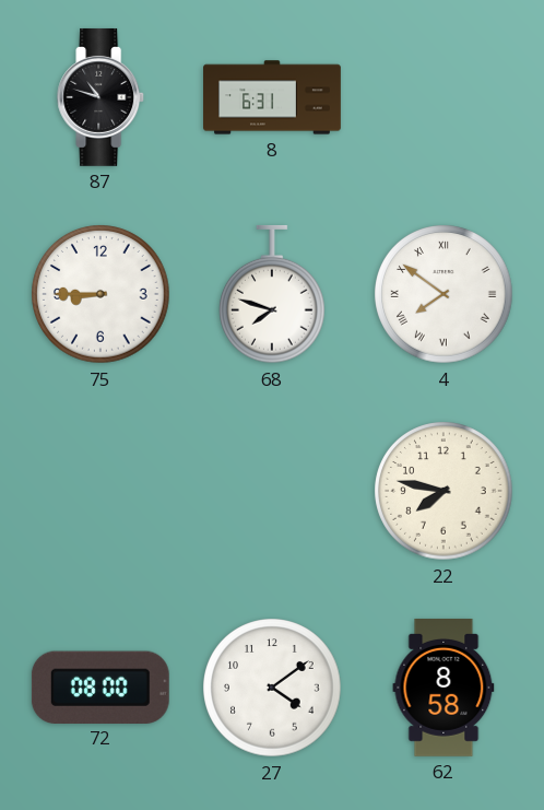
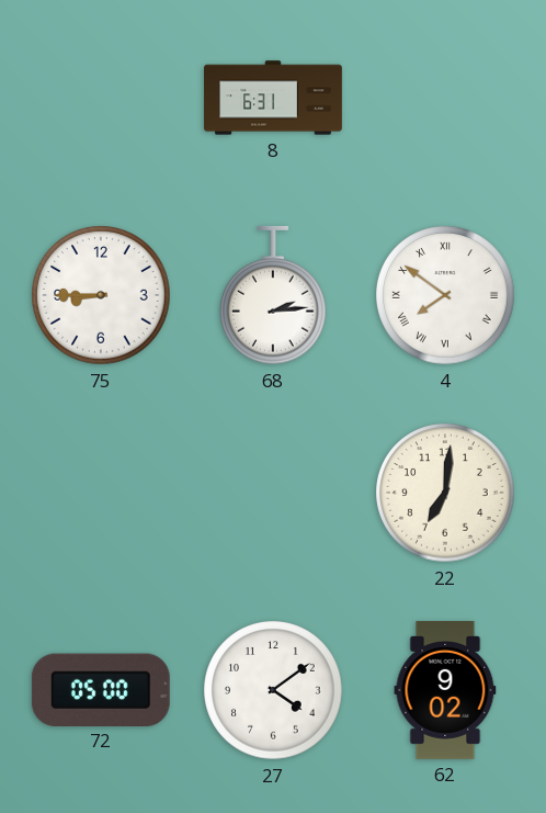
87: 10:48 -> none (102, 97)
68: 7:48 -> 2:14 (274, 295)
22: 7:47 -> 7:01 (445, 493)
72: 08:00 -> 05:00 (101, 689)
62: 8:58 -> 9:02 (445, 690)
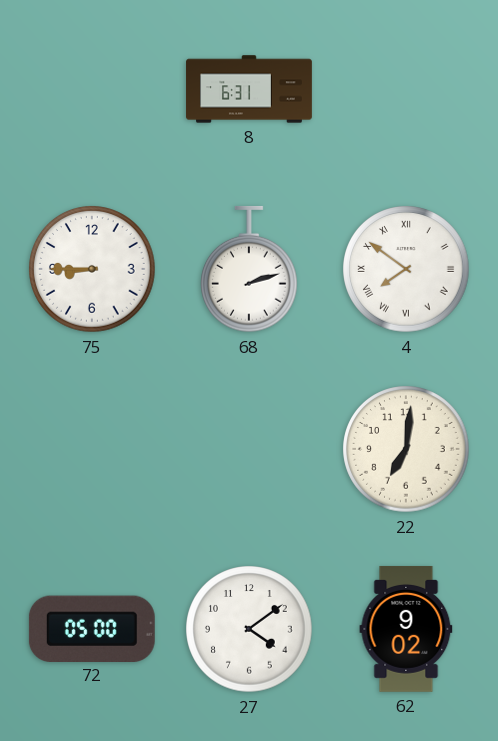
68: 2:14 -> 2:12 (250, 269)
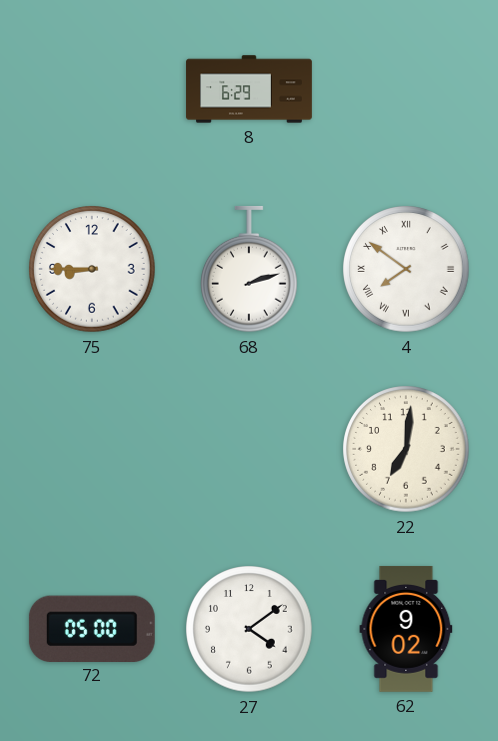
8: 6:31 -> 6:29 (249, 89)
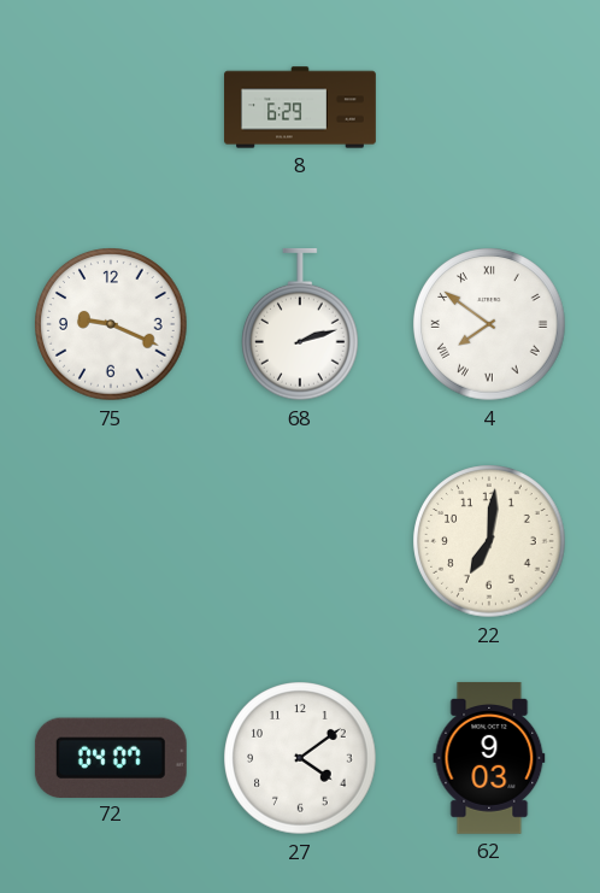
75: 8:45 -> 9:19 (111, 324)
72: 05:00 -> 04:07 (111, 757)
62: 9:02 -> 9:03 (489, 758)
